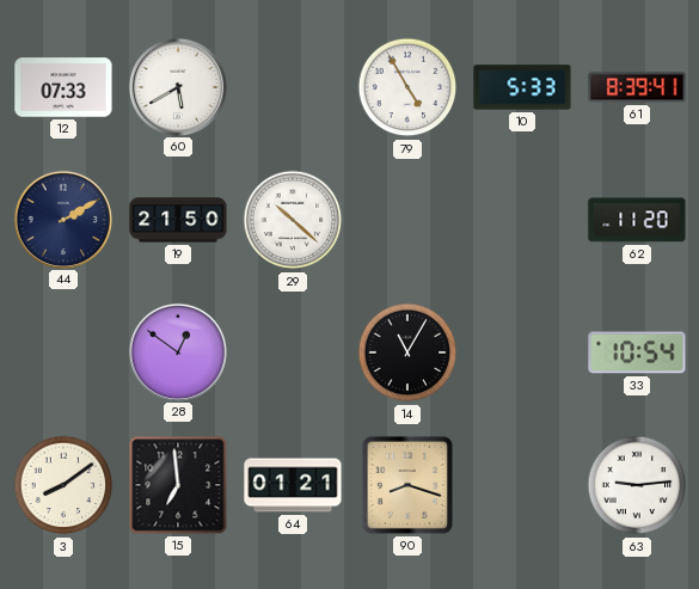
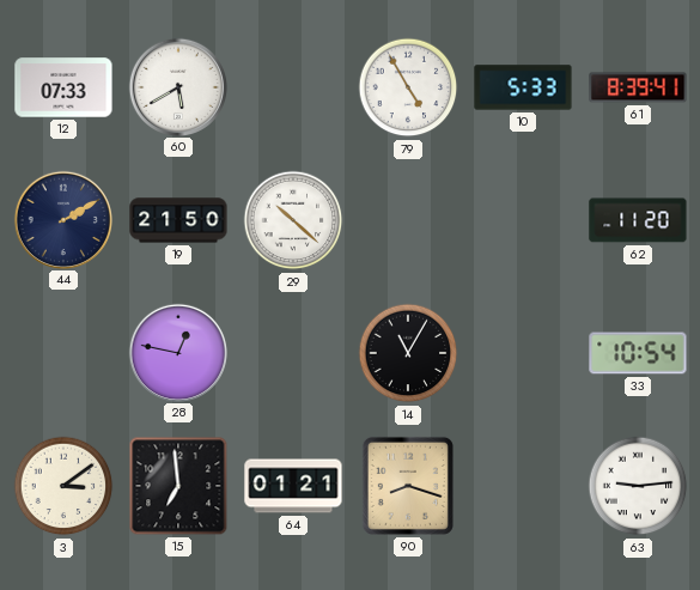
28: 12:51 -> 12:47 (177, 352)
3: 8:09 -> 3:09 (63, 486)
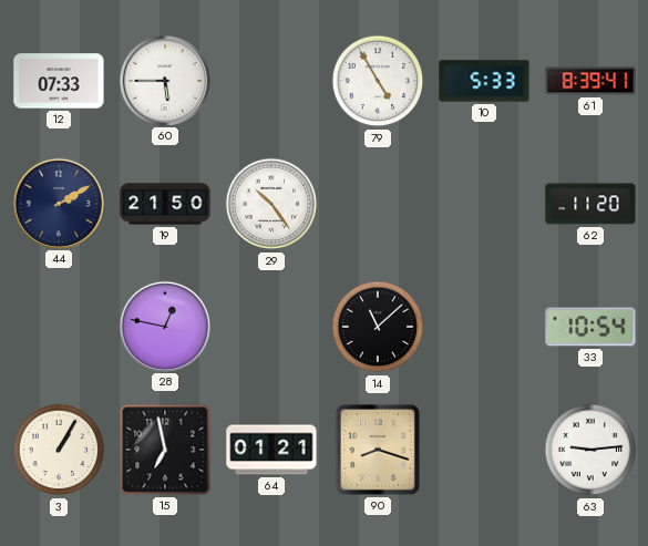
60: 5:40 -> 5:45 (164, 80)
29: 10:22 -> 10:24 (271, 204)
14: 11:05 -> 11:08 (378, 327)
3: 3:09 -> 1:05 (59, 450)
15: 6:59 -> 6:58 (165, 450)
